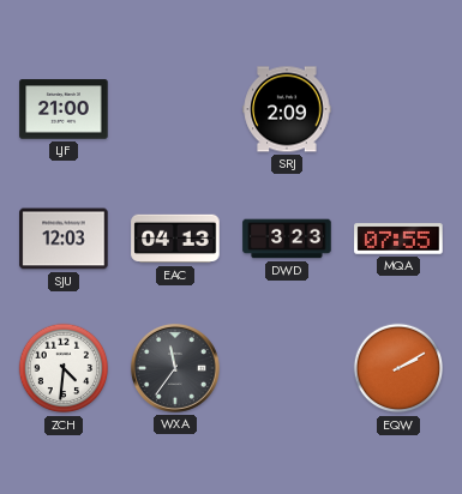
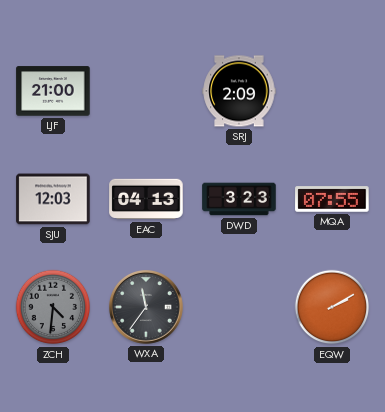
ZCH dial: white -> grey (53, 307)
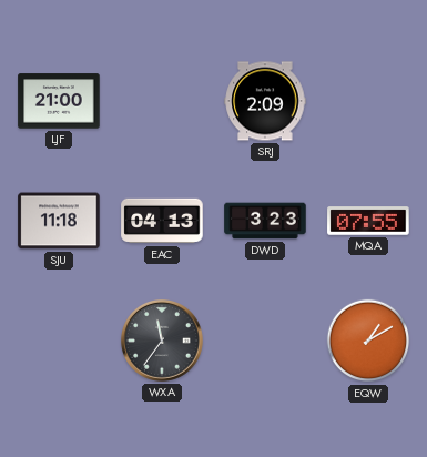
SJU: 12:03 -> 11:18 (59, 221)
ZCH: 4:31 -> none (53, 307)
EQW: 2:10 -> 1:10 (368, 341)
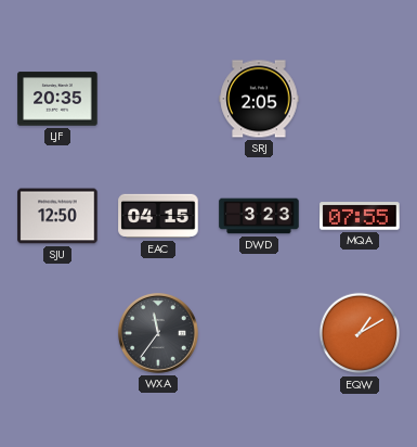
LJF: 21:00 -> 20:35 (57, 99)
SRJ: 2:09 -> 2:05 (259, 99)
SJU: 11:18 -> 12:50 (57, 216)
EAC: 04:13 -> 04:15 (158, 216)
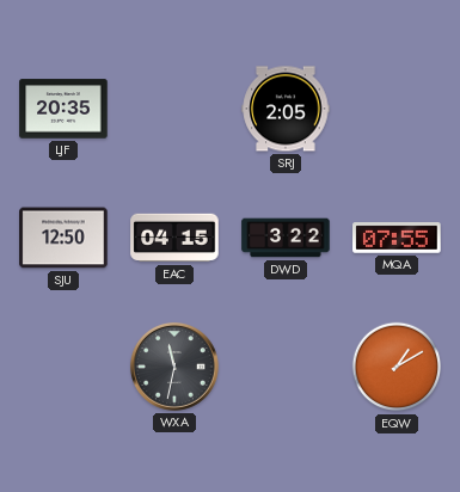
DWD: 3:23 -> 3:22 (286, 238)
WXA: 11:36 -> 11:32 (174, 367)
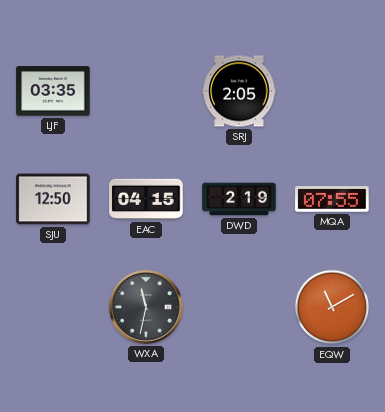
LJF: 20:35 -> 03:35 (53, 91)
DWD: 3:22 -> 2:19 (239, 199)
EQW: 1:10 -> 11:10 (332, 307)
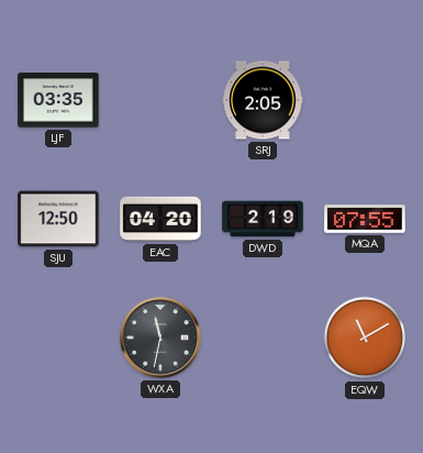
EAC: 04:15 -> 04:20 (160, 219)
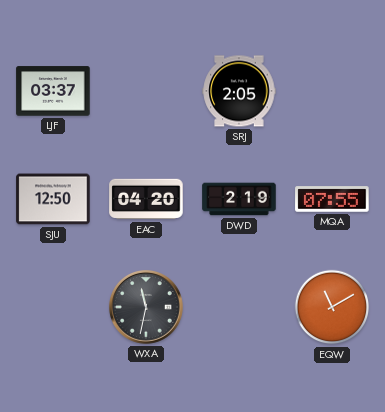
LJF: 03:35 -> 03:37 (53, 91)
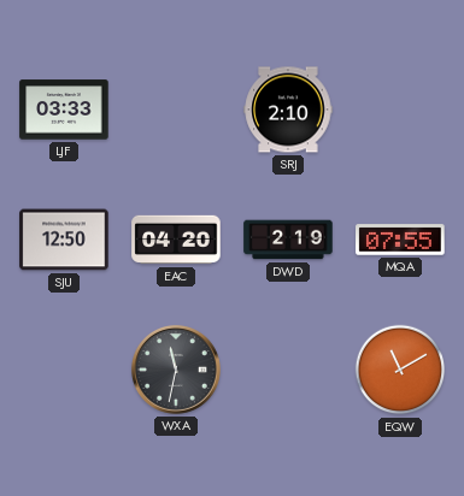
LJF: 03:37 -> 03:33 (64, 110)
SRJ: 2:05 -> 2:10 (288, 110)
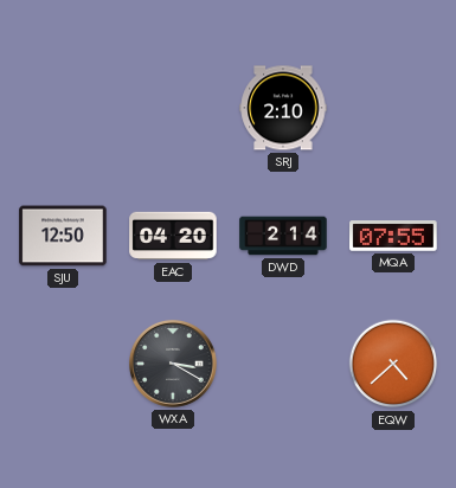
LJF: 03:33 -> none (64, 110)
DWD: 2:19 -> 2:14 (283, 236)
WXA: 11:32 -> 3:20 (173, 364)
EQW: 11:10 -> 4:38 (393, 364)
